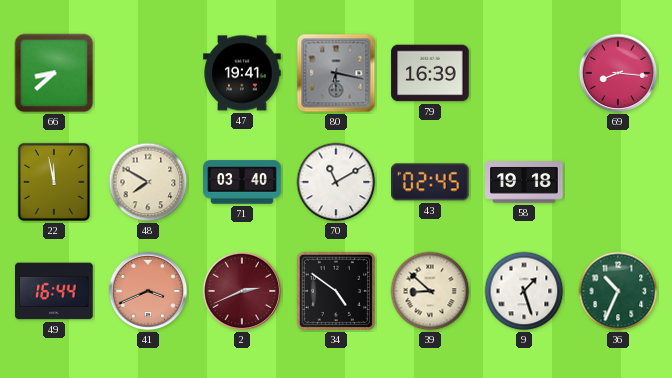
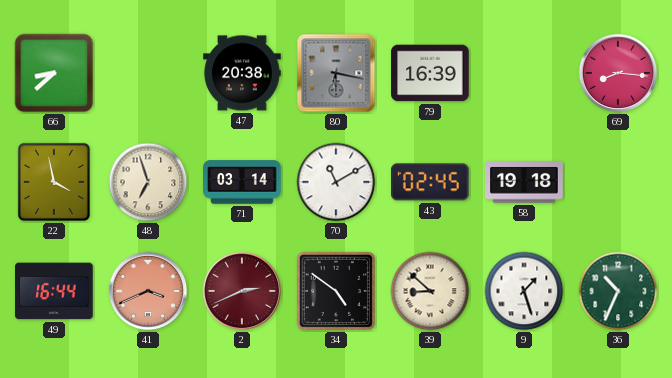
47: 19:41 -> 20:38 (242, 73)
22: 11:58 -> 3:58 (54, 182)
48: 7:50 -> 6:57 (148, 182)
71: 03:40 -> 03:14 (242, 182)
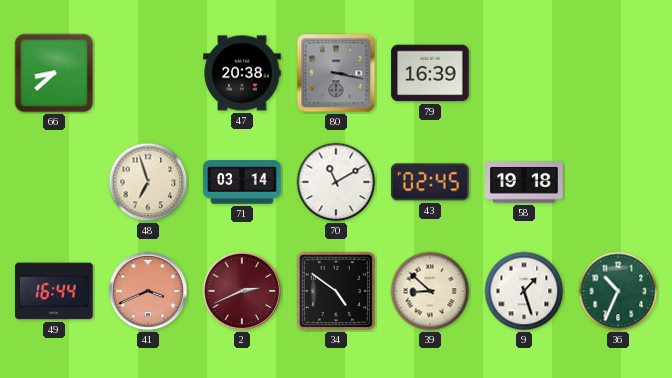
80: 6:17 -> 3:17 (336, 73)
69: 8:16 -> none (618, 73)
22: 3:58 -> none (54, 182)
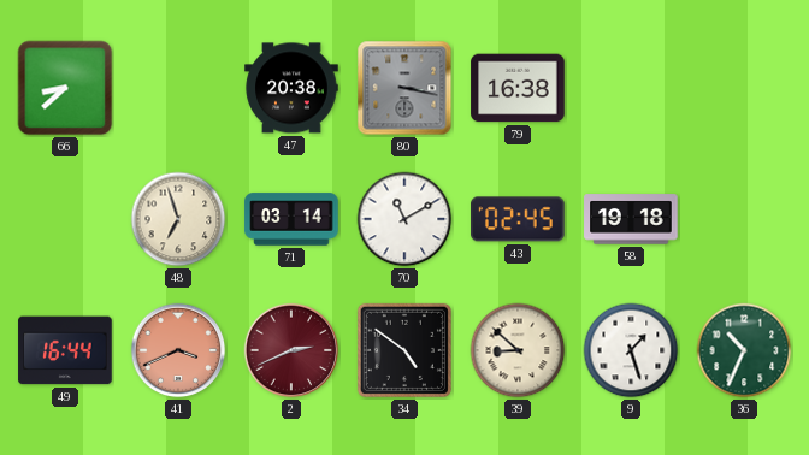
79: 16:39 -> 16:38 (518, 88)
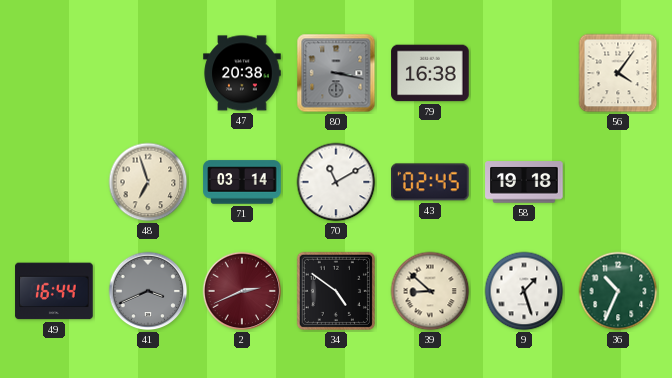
66: 8:38 -> none (65, 88)
56: none -> 4:06 (618, 73)
41 dial: salmon -> grey (148, 291)
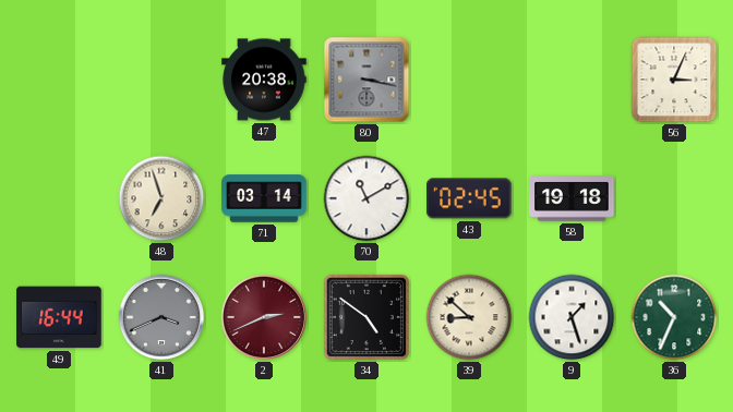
79: 16:38 -> none (430, 73)
56: 4:06 -> 3:04 (674, 80)
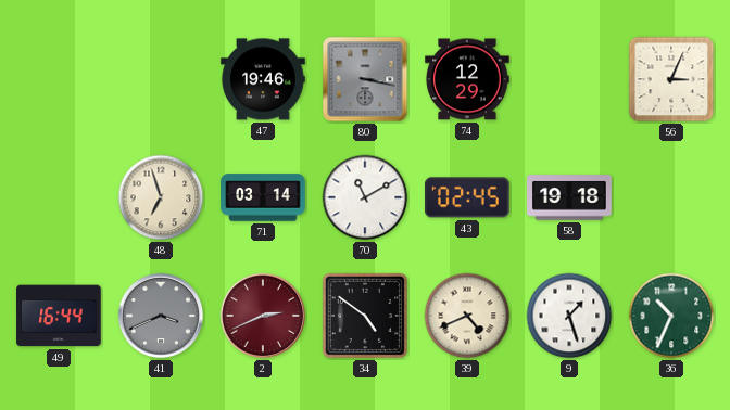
47: 20:38 -> 19:46 (263, 79)
74: none -> 12:29 (467, 79)
39: 8:52 -> 4:41 (467, 316)
